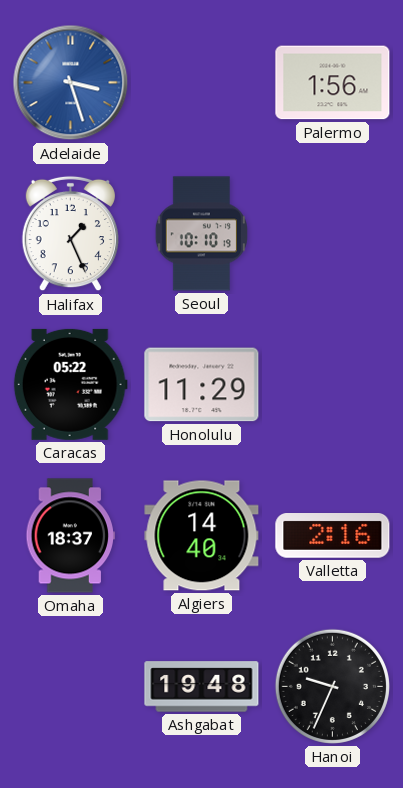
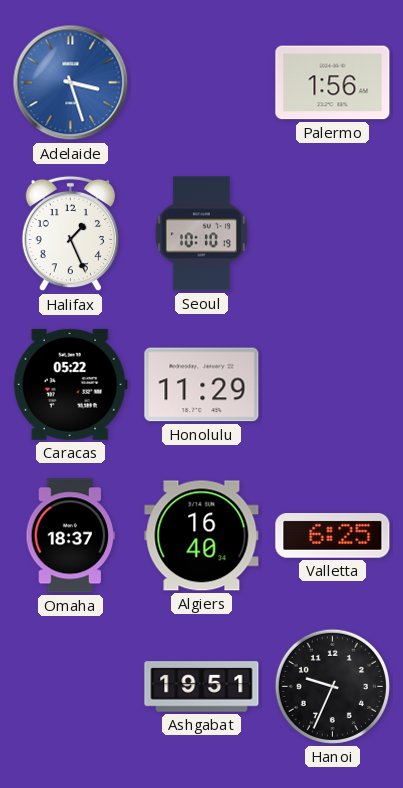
Algiers: 14:40 -> 16:40 (202, 536)
Valletta: 2:16 -> 6:25 (333, 536)
Ashgabat: 19:48 -> 19:51 (202, 687)
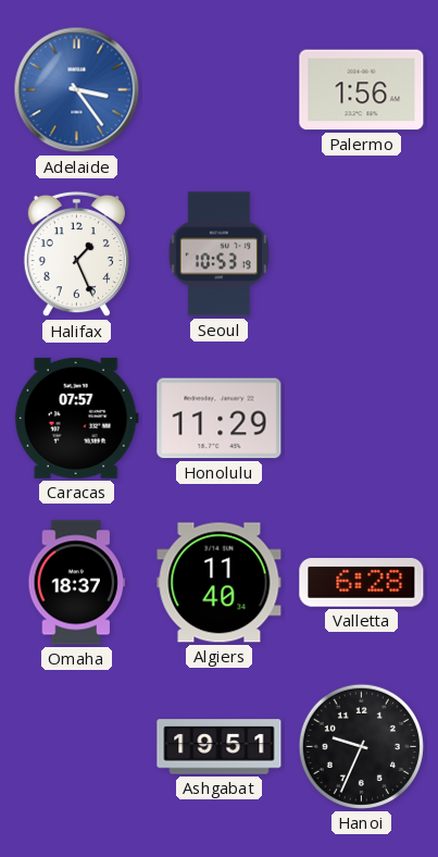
Adelaide: 3:27 -> 3:24 (77, 90)
Seoul: 10:10 -> 10:53 (218, 254)
Caracas: 05:22 -> 07:57 (76, 418)
Algiers: 16:40 -> 11:40 (220, 583)
Valletta: 6:25 -> 6:28 (362, 583)
